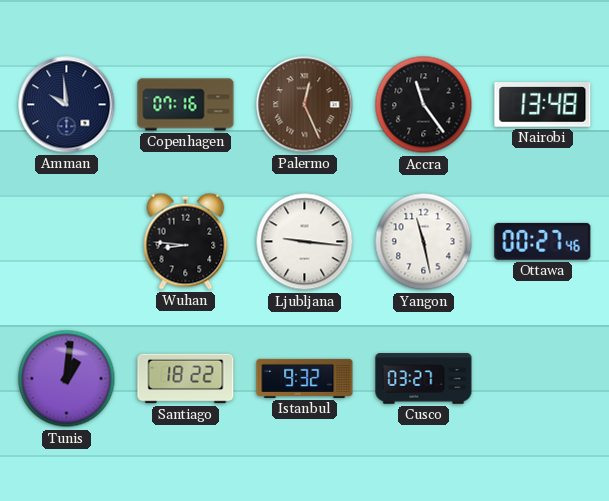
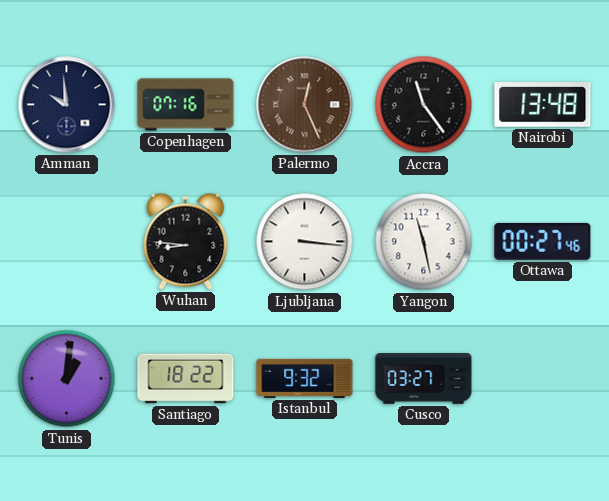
Ljubljana: 9:16 -> 3:16 (305, 242)
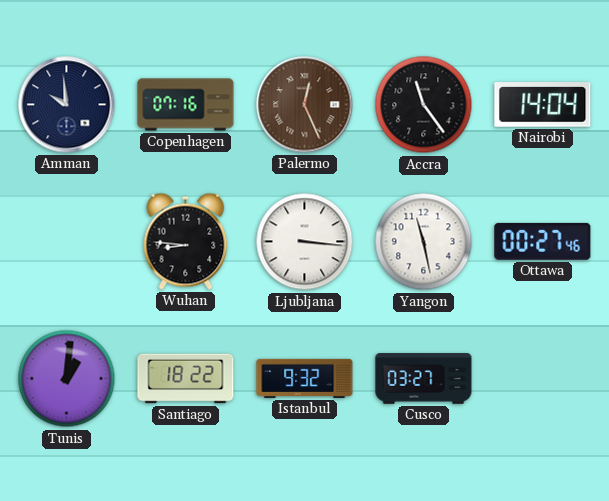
Nairobi: 13:48 -> 14:04 (543, 105)
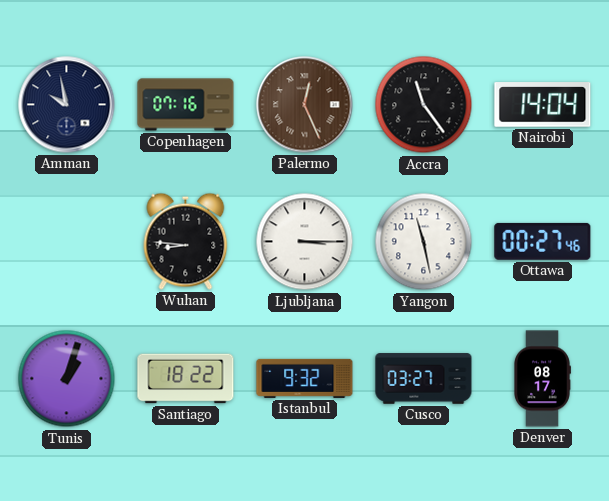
Amman: 9:59 -> 9:58 (67, 105)
Ljubljana: 3:16 -> 3:15 (305, 242)
Tunis: 1:01 -> 1:03 (67, 379)
Denver: none -> 08:17 (543, 379)
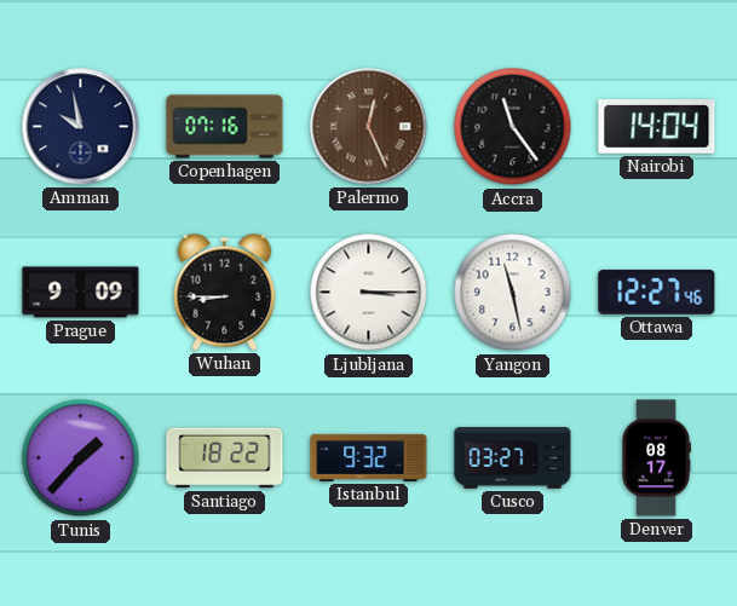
Prague: none -> 9:09 (81, 293)
Wuhan: 8:46 -> 8:45 (225, 292)
Ottawa: 00:27 -> 12:27 (657, 292)
Tunis: 1:03 -> 1:37 (81, 458)
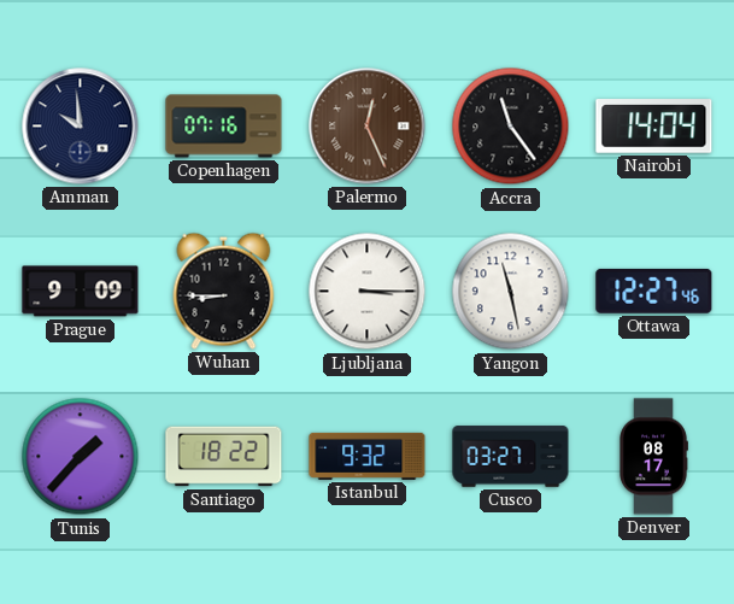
Amman: 9:58 -> 9:59 (81, 127)
